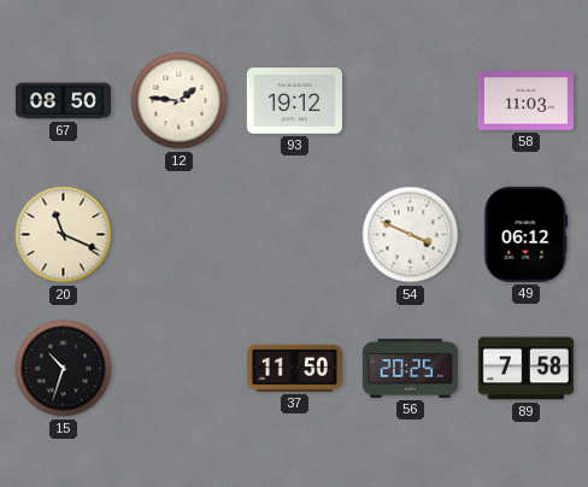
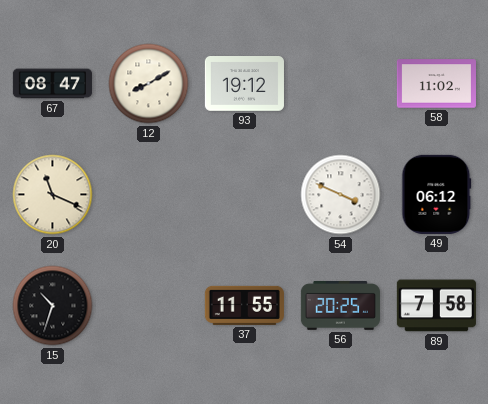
67: 08:50 -> 08:47 (52, 84)
12: 1:46 -> 8:10 (149, 84)
58: 11:03 -> 11:02 (436, 84)
37: 11:50 -> 11:55 (244, 305)
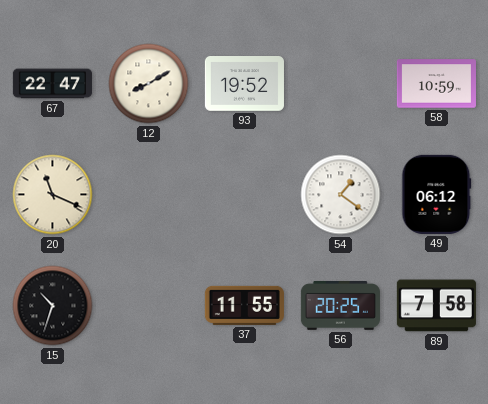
67: 08:47 -> 22:47 (52, 84)
93: 19:12 -> 19:52 (244, 84)
58: 11:02 -> 10:59 (436, 84)
54: 3:49 -> 1:21 (341, 195)
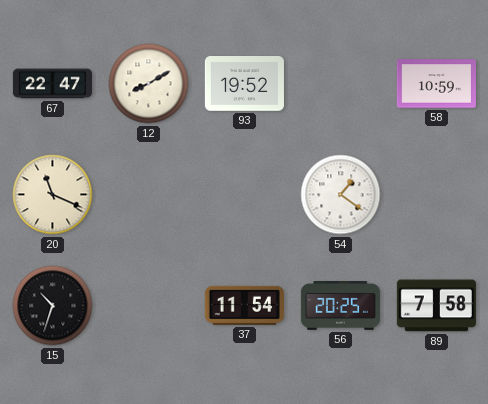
49: 06:12 -> none (437, 194)
37: 11:55 -> 11:54 (244, 305)
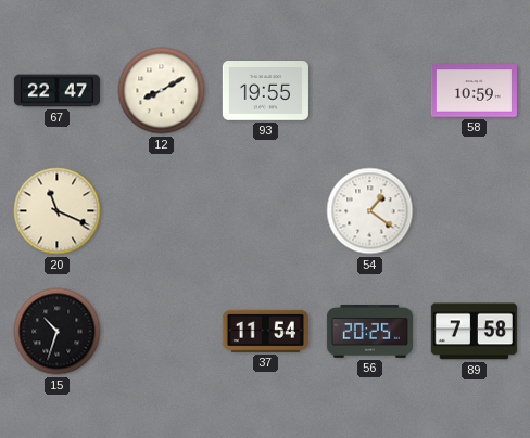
93: 19:52 -> 19:55 (265, 91)
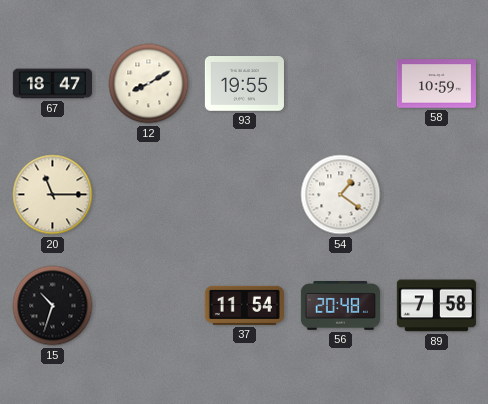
67: 22:47 -> 18:47 (52, 84)
20: 11:19 -> 11:15 (53, 195)
56: 20:25 -> 20:48 (340, 306)
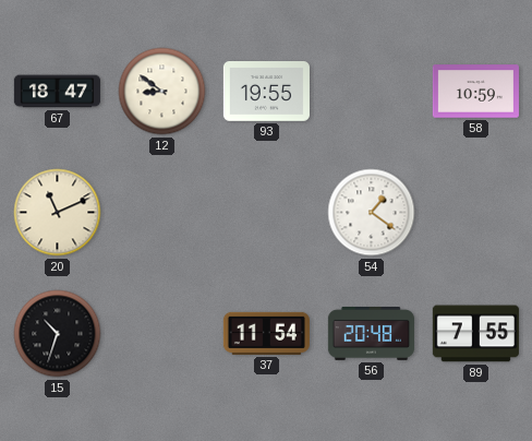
12: 8:10 -> 8:51 (162, 92)
20: 11:15 -> 11:11 (58, 213)
89: 7:58 -> 7:55 (475, 334)
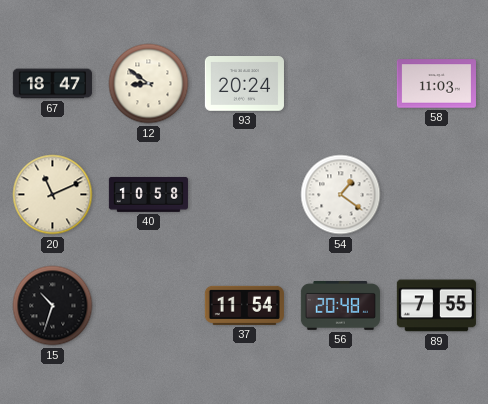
93: 19:55 -> 20:24 (244, 84)
58: 10:59 -> 11:03 (436, 84)
40: none -> 10:58 (148, 194)
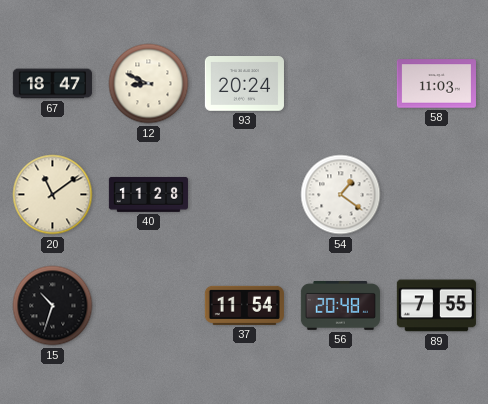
12: 8:51 -> 8:49 (149, 84)
20: 11:11 -> 11:09 (53, 195)
40: 10:58 -> 11:28 (148, 194)
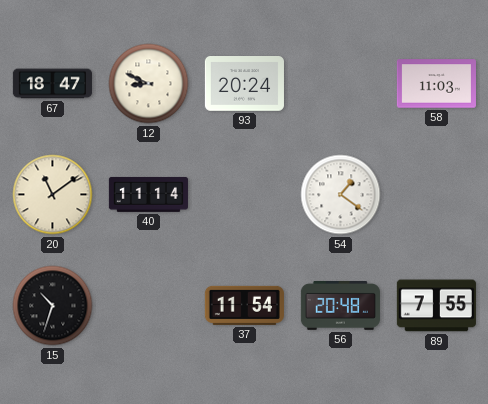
40: 11:28 -> 11:14 (148, 194)
